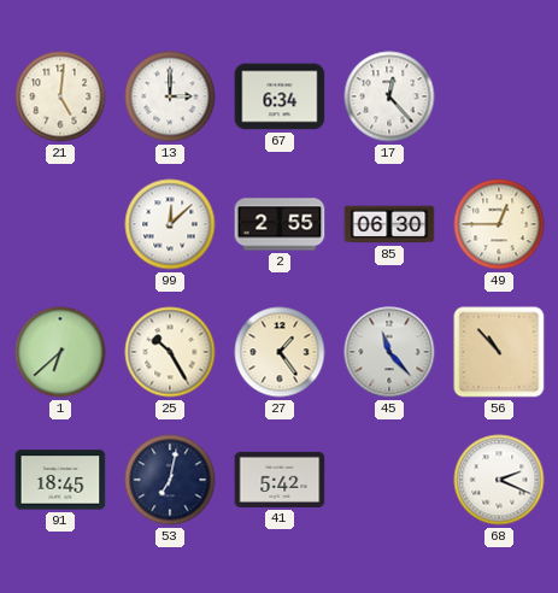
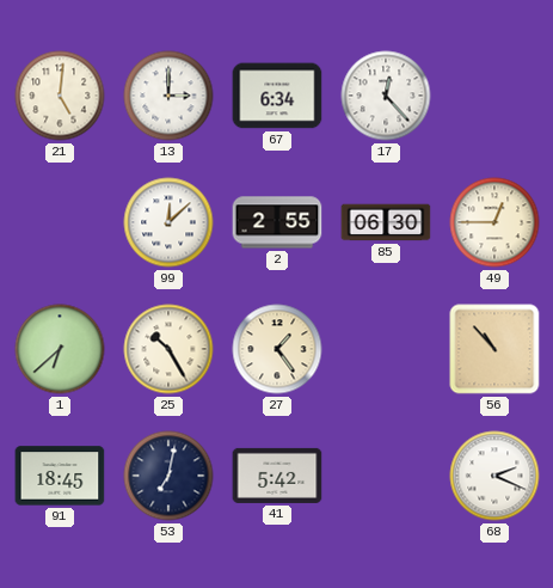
45: 11:23 -> none (389, 352)
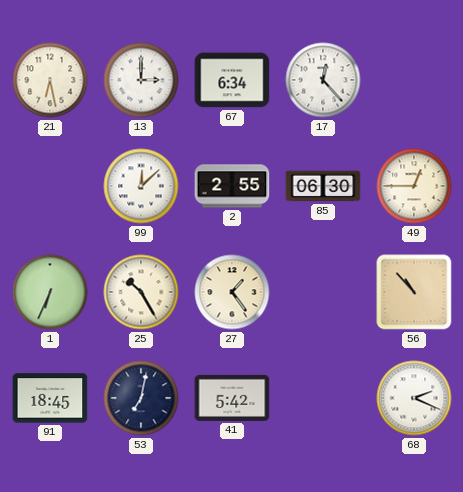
21: 5:01 -> 6:28 (50, 80)
1: 6:38 -> 6:34 (50, 292)
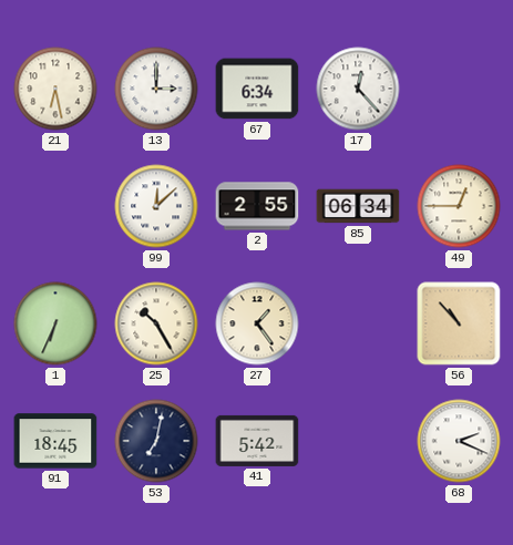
85: 06:30 -> 06:34 (358, 206)
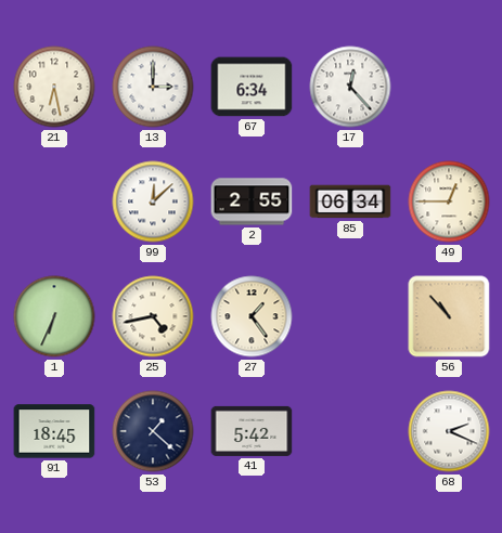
25: 10:25 -> 4:43 (153, 316)
53: 7:02 -> 1:22 (153, 431)
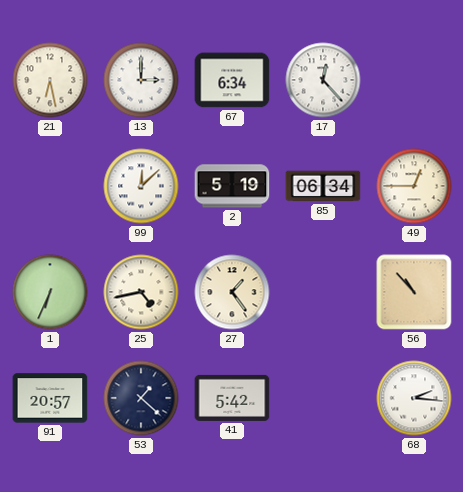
2: 2:55 -> 5:19 (232, 186)
91: 18:45 -> 20:57 (50, 398)
68: 2:19 -> 2:16 (414, 398)
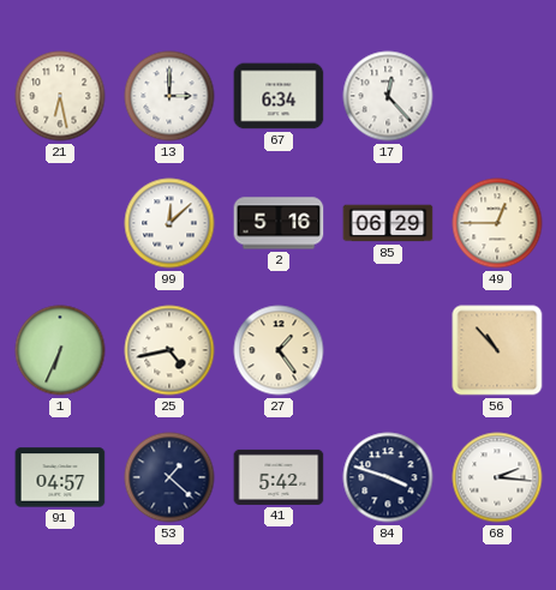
2: 5:19 -> 5:16 (279, 223)
85: 06:34 -> 06:29 (388, 223)
91: 20:57 -> 04:57 (60, 477)
84: none -> 3:48 (388, 477)
